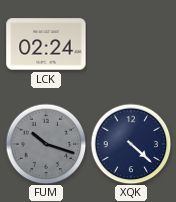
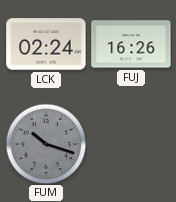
FUJ: none -> 16:26 (131, 44)
XQK: 4:22 -> none (131, 144)
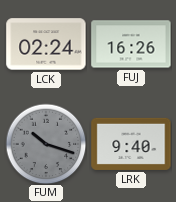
LRK: none -> 9:40 (131, 144)
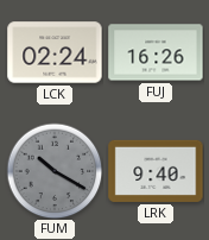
FUM: 10:18 -> 10:20 (55, 171)
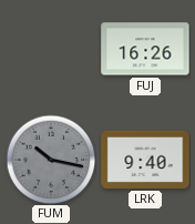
LCK: 02:24 -> none (55, 52)
FUM: 10:20 -> 10:17 (51, 160)
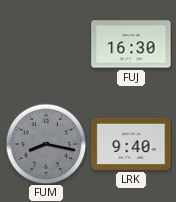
FUJ: 16:26 -> 16:30 (131, 44)
FUM: 10:17 -> 8:17 (46, 144)
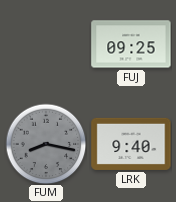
FUJ: 16:30 -> 09:25 (131, 44)
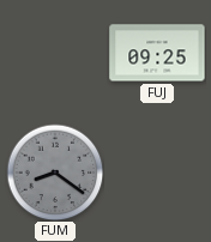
FUM: 8:17 -> 8:21 (55, 173)
LRK: 9:40 -> none (131, 144)
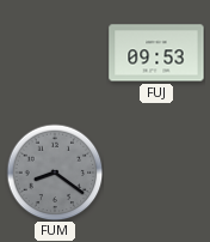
FUJ: 09:25 -> 09:53 (156, 53)
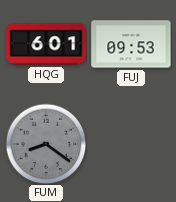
HQG: none -> 6:01 (46, 44)
